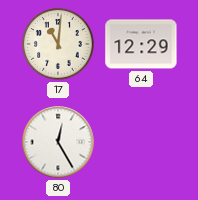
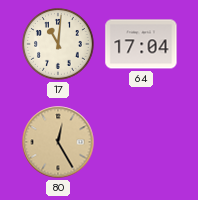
64: 12:29 -> 17:04 (141, 44)
80 dial: white -> champagne (58, 142)
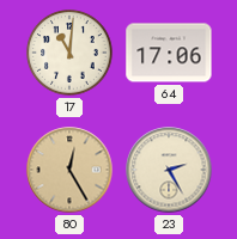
64: 17:04 -> 17:06 (169, 53)
23: none -> 2:25 (169, 170)
